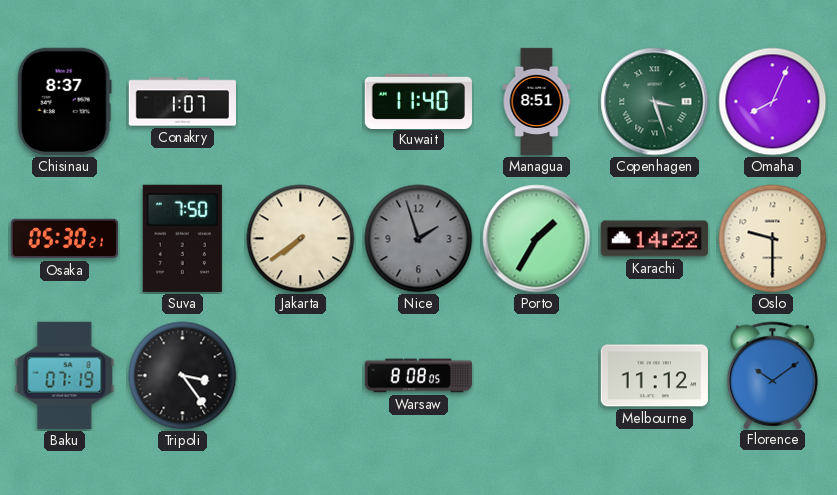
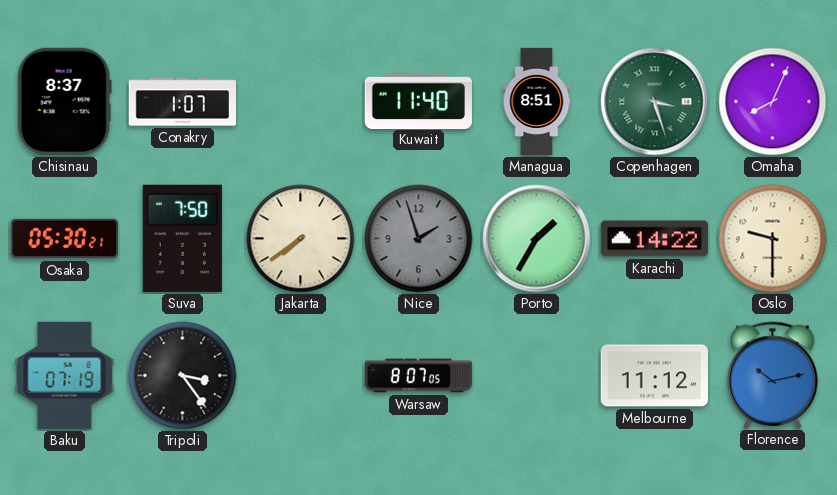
Warsaw: 8:08 -> 8:07 (418, 376)
Florence: 10:09 -> 10:13 (773, 375)
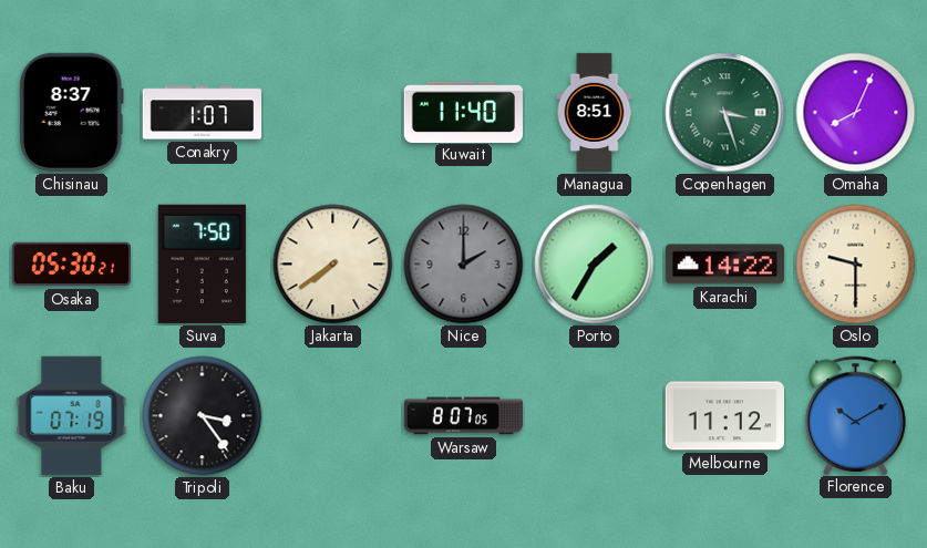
Nice: 1:57 -> 2:00 (464, 265)
Florence: 10:13 -> 10:10 (856, 415)
